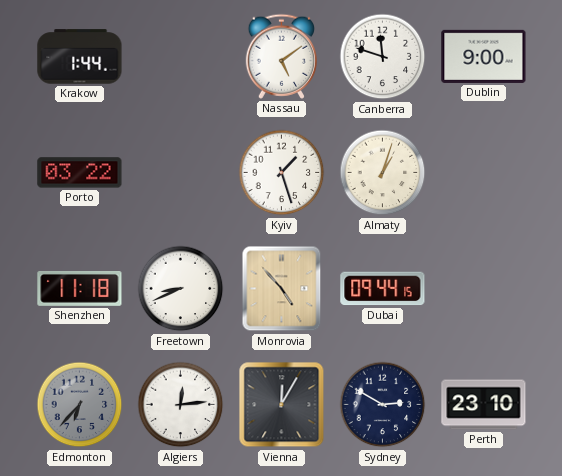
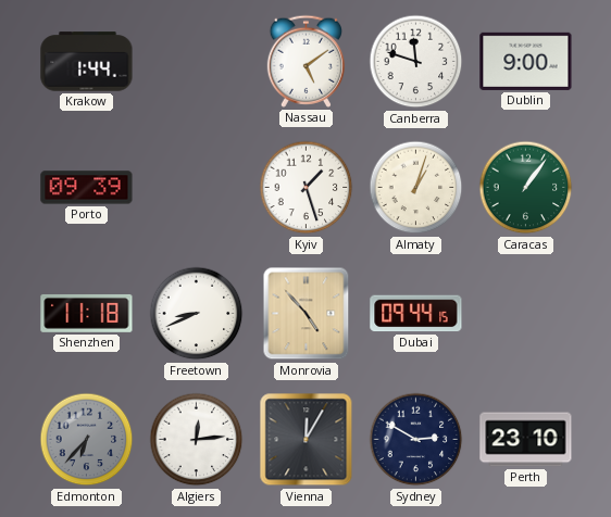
Porto: 03:22 -> 09:39 (87, 188)
Caracas: none -> 1:06 (526, 188)
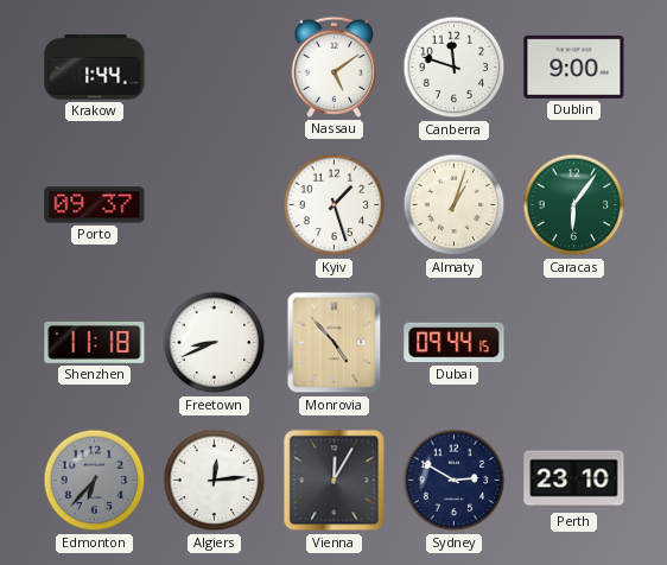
Porto: 09:39 -> 09:37 (95, 205)
Caracas: 1:06 -> 6:06 (574, 205)
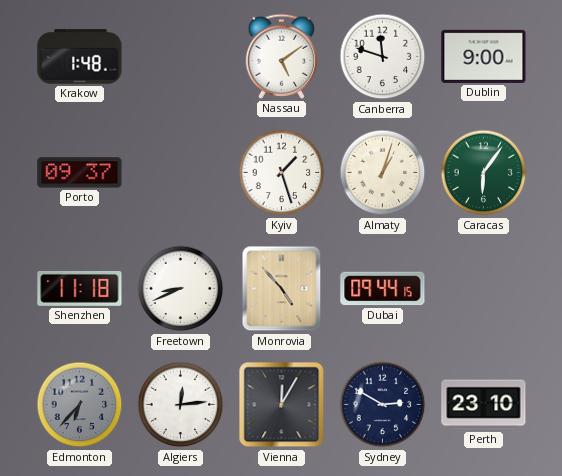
Krakow: 1:44 -> 1:48 (80, 57)
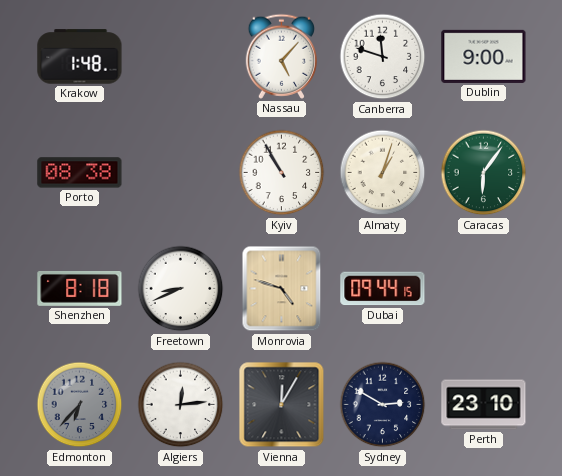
Nassau: 5:09 -> 5:07 (281, 56)
Porto: 09:37 -> 08:38 (80, 173)
Kyiv: 1:27 -> 10:55 (282, 173)
Shenzhen: 11:18 -> 8:18 (80, 288)
Monrovia: 4:53 -> 4:48 (282, 289)
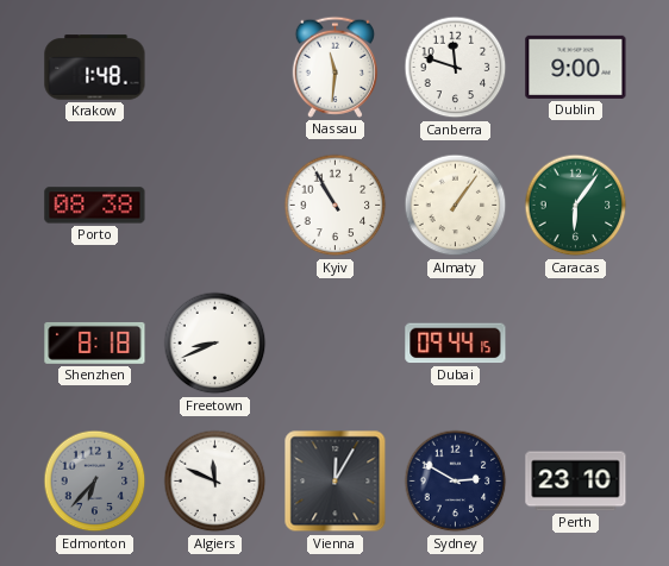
Nassau: 5:07 -> 11:31 (334, 67)
Almaty: 1:03 -> 1:06 (456, 206)
Monrovia: 4:48 -> none (282, 289)
Algiers: 12:14 -> 11:49 (215, 482)
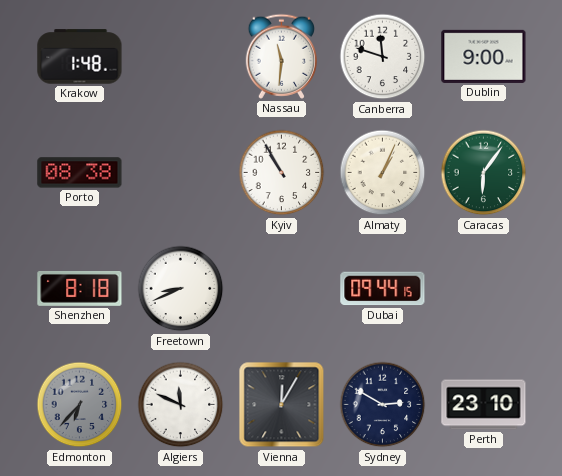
Almaty: 1:06 -> 1:04 (383, 173)
